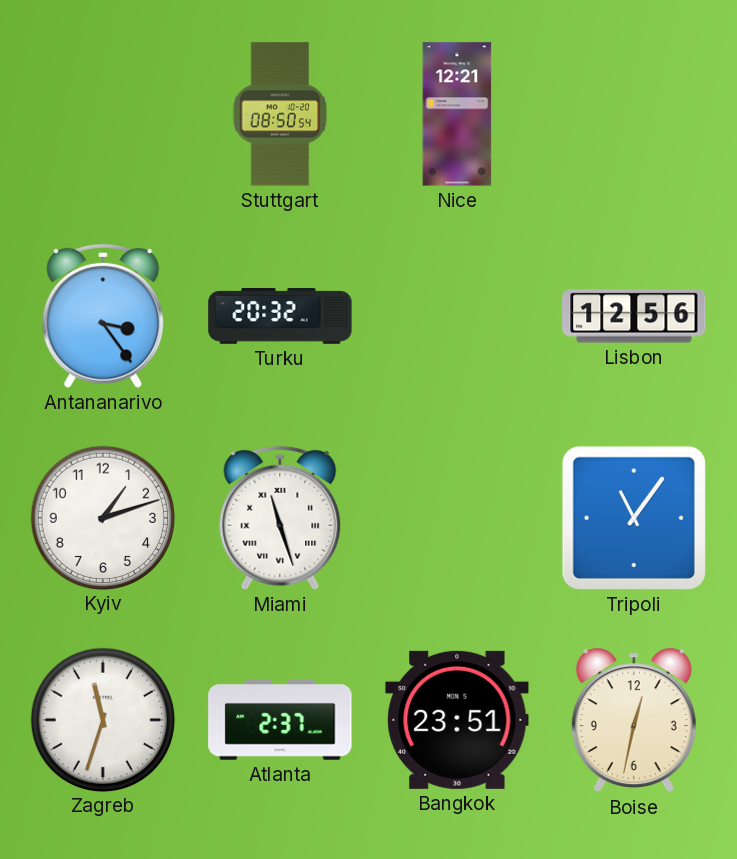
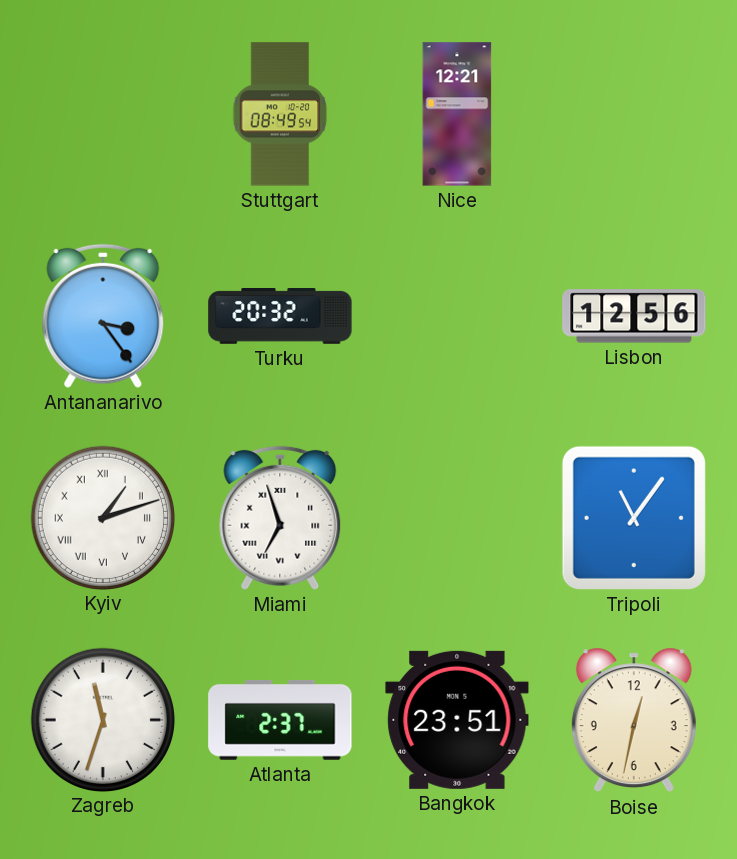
Stuttgart: 08:50 -> 08:49 (280, 114)
Kyiv numerals: Arabic -> Roman (102, 517)
Miami: 11:27 -> 6:57 (280, 518)
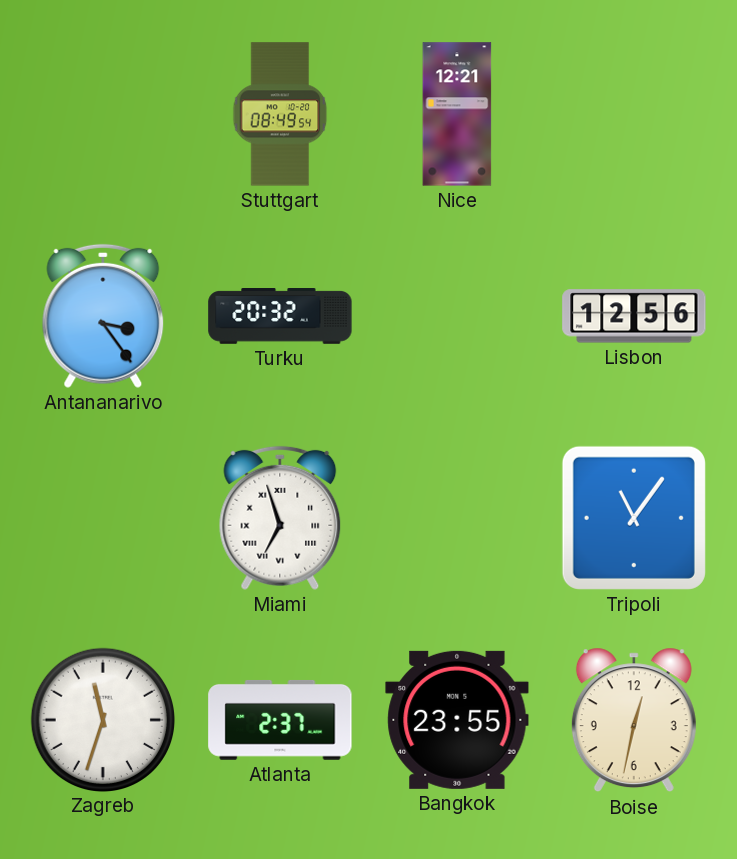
Kyiv: 1:12 -> none (102, 517)
Bangkok: 23:51 -> 23:55 (457, 720)
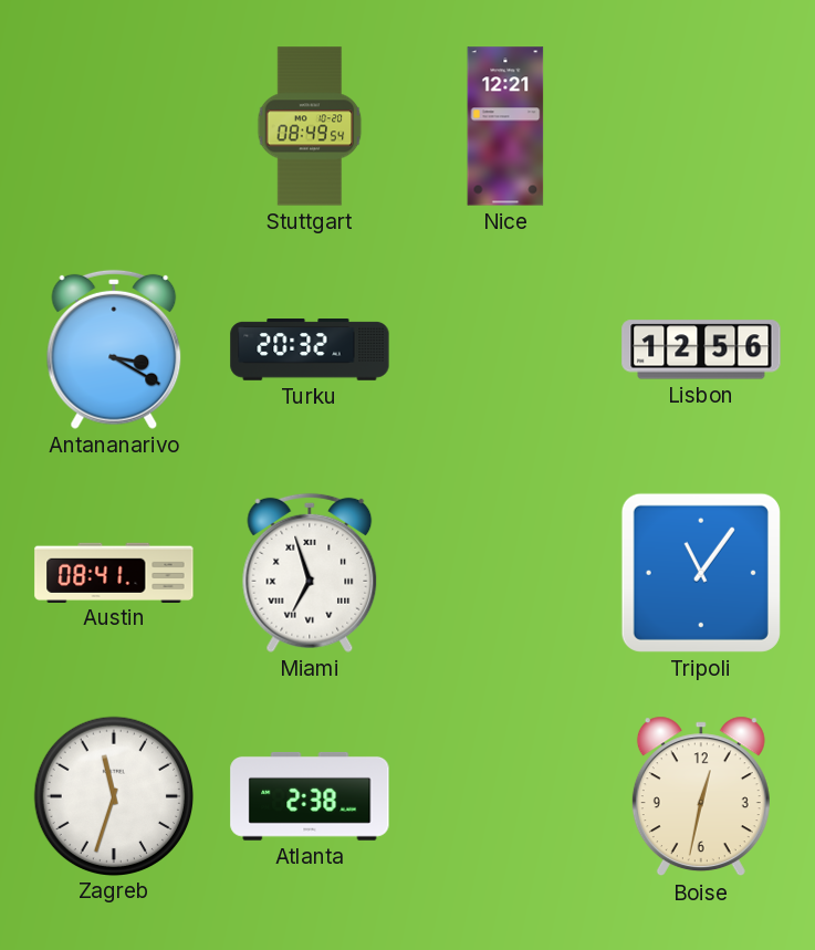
Antananarivo: 3:24 -> 3:20 (114, 349)
Austin: none -> 08:41 (114, 572)
Atlanta: 2:37 -> 2:38 (310, 796)
Bangkok: 23:55 -> none (457, 720)
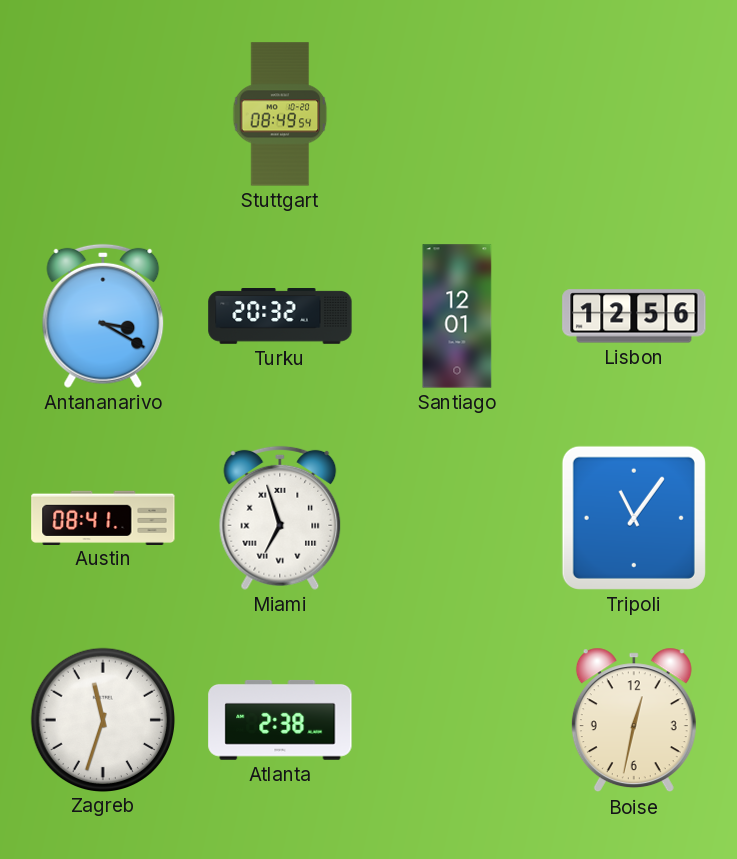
Nice: 12:21 -> none (505, 126)
Santiago: none -> 12:01 (457, 316)
